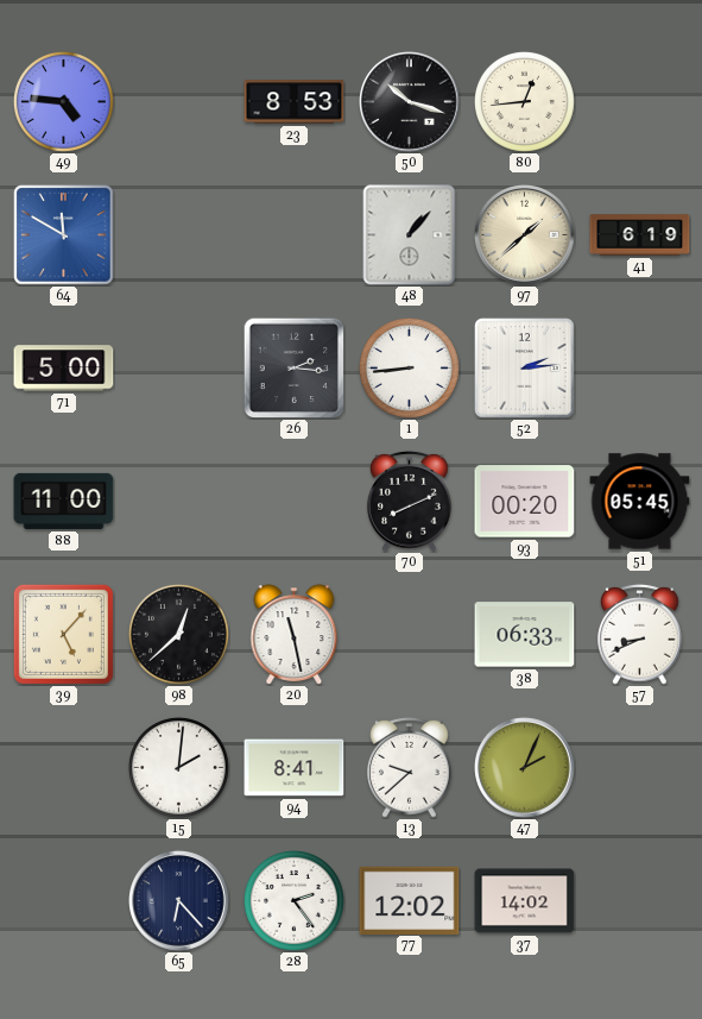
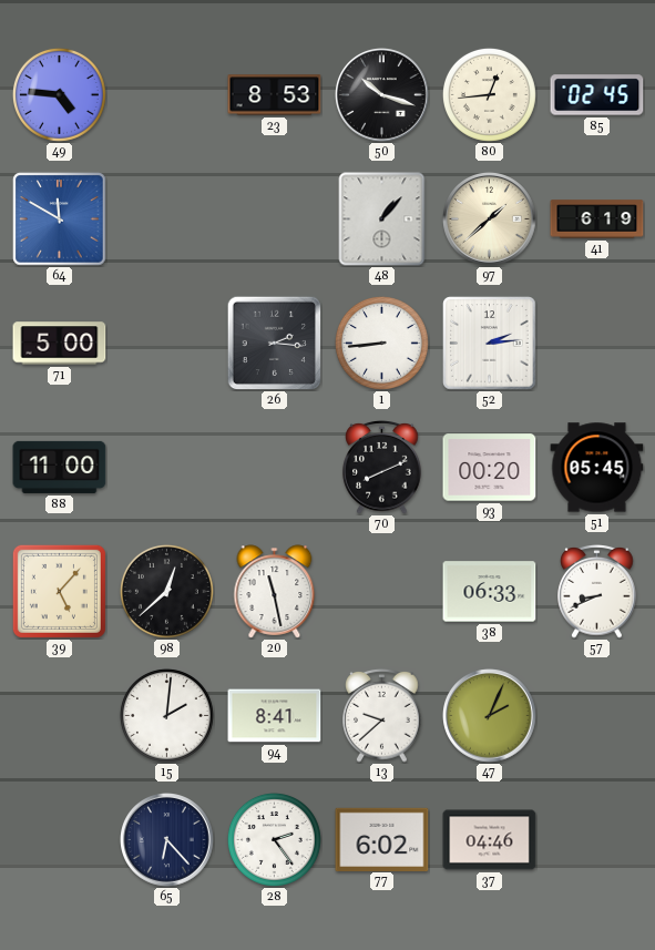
85: none -> 02:45 (597, 95)
77: 12:02 -> 6:02 (382, 839)
37: 14:02 -> 04:46 (490, 840)
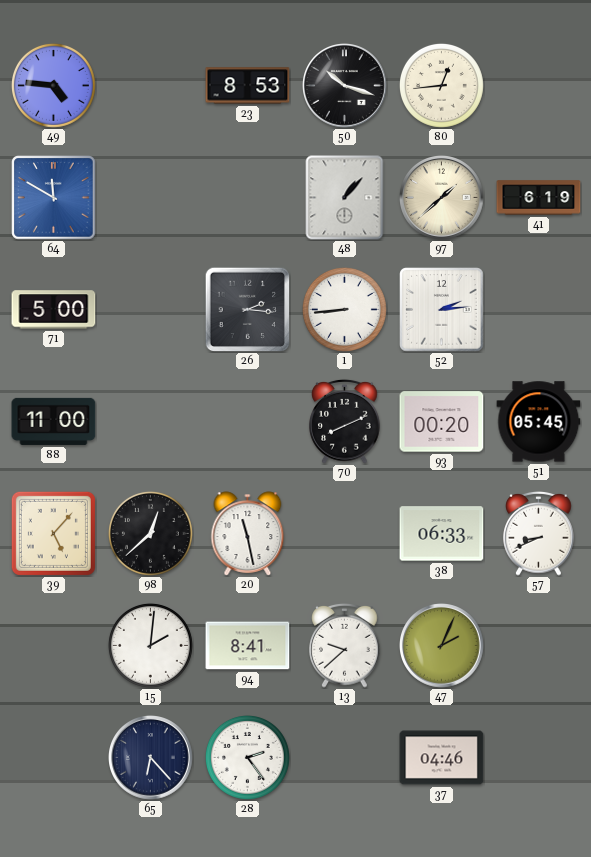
85: 02:45 -> none (597, 95)
77: 6:02 -> none (382, 839)
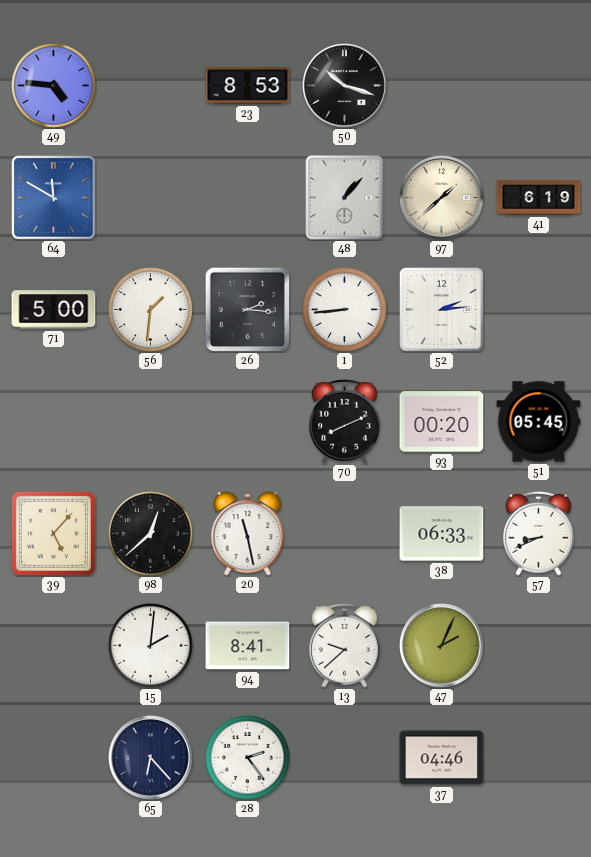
80: 12:44 -> none (441, 85)
56: none -> 1:31 (150, 309)
88: 11:00 -> none (54, 421)
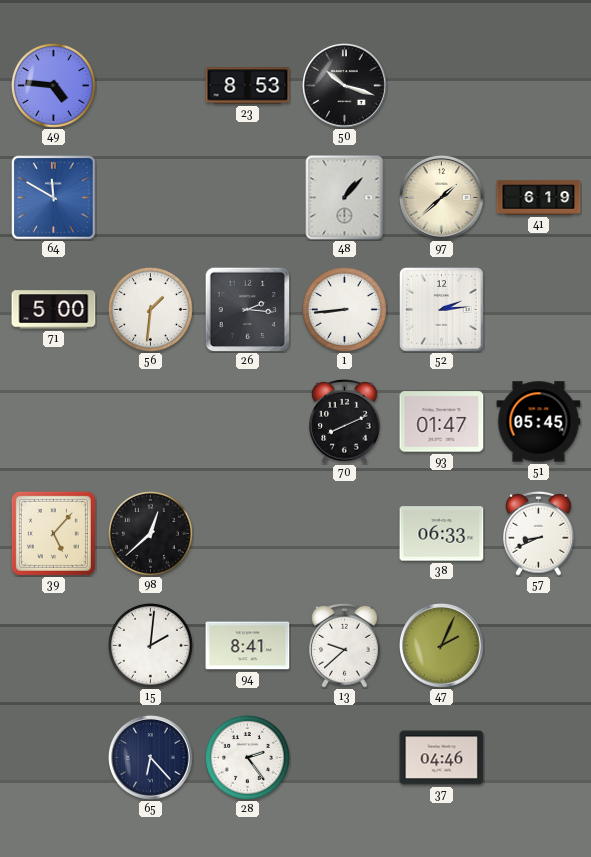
93: 00:20 -> 01:47 (442, 422)
20: 11:28 -> none (248, 534)
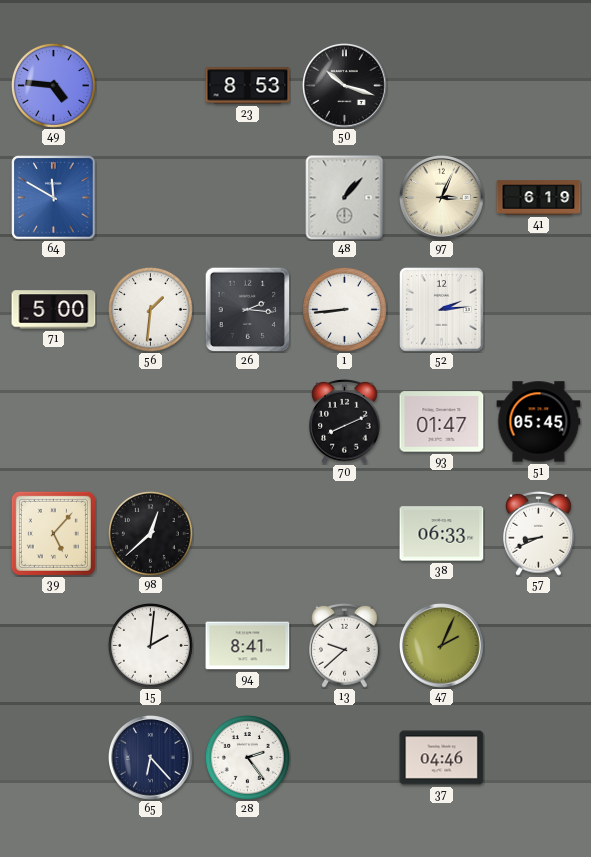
97: 1:38 -> 3:04 (442, 198)
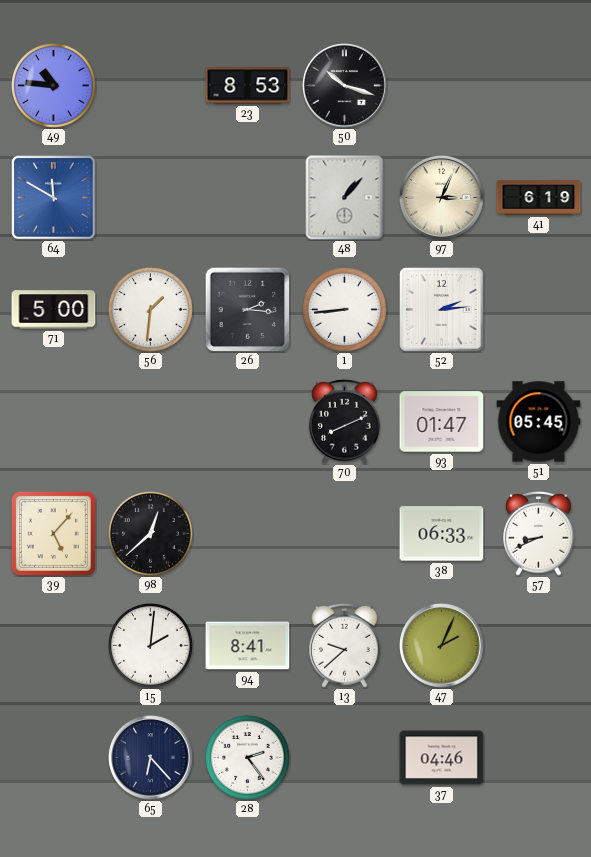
49: 4:46 -> 10:46 (53, 85)
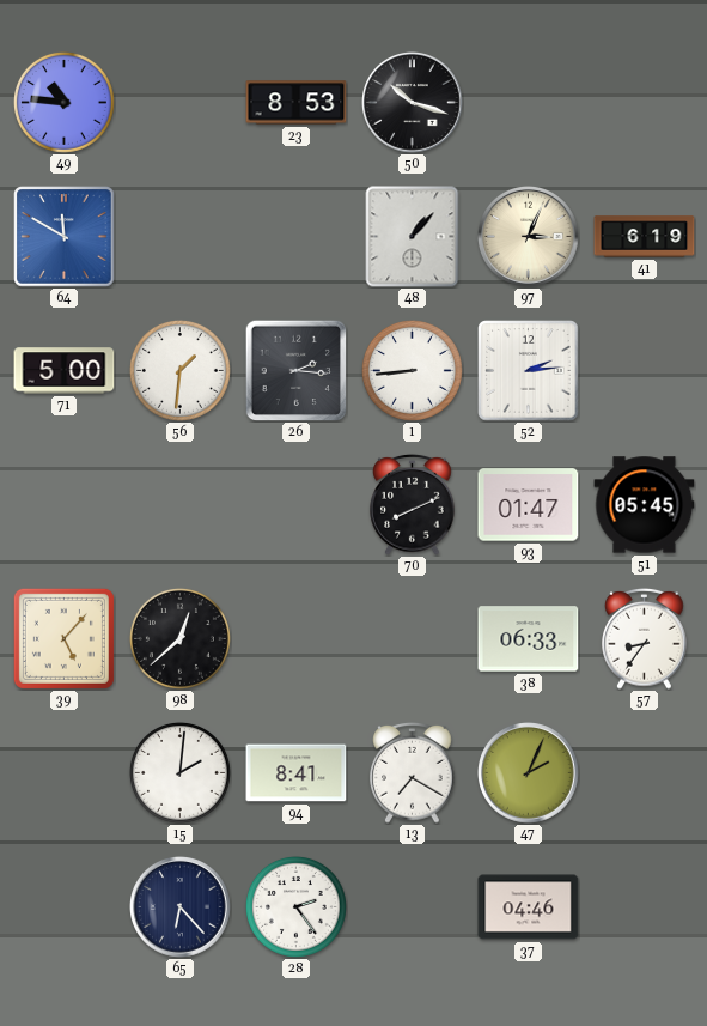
57: 8:41 -> 8:36 (645, 638)
13: 9:38 -> 7:20 (413, 772)
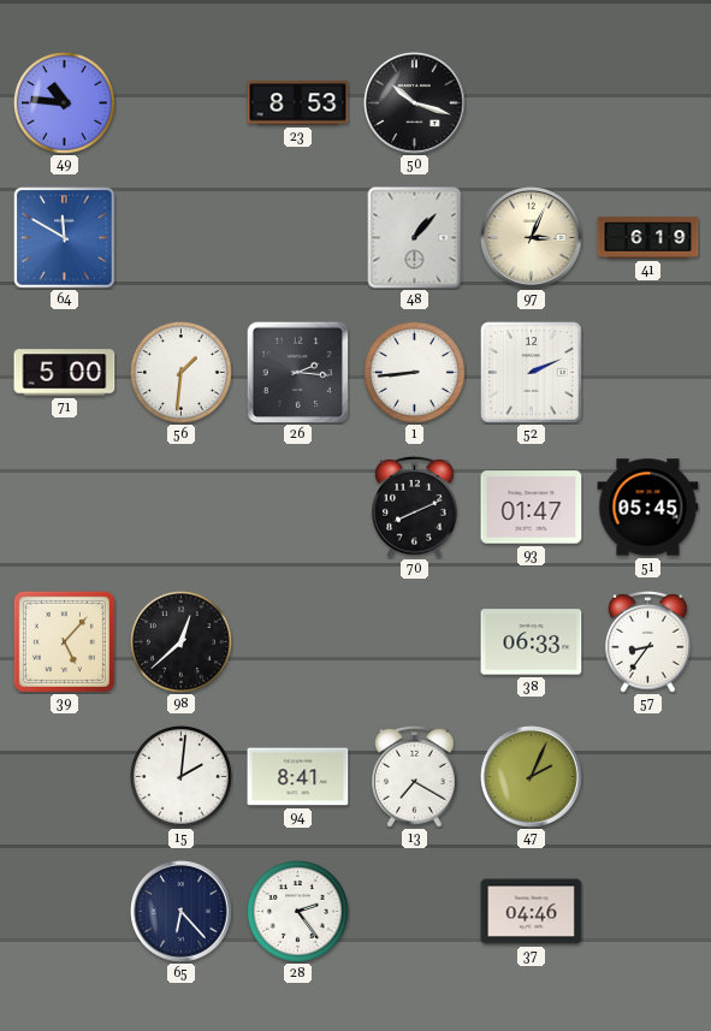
52: 2:14 -> 2:11 (532, 373)
